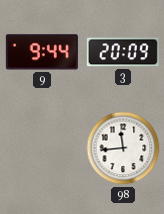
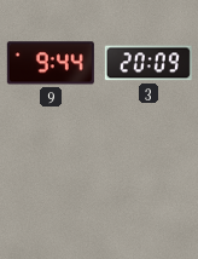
98: 11:44 -> none (123, 148)
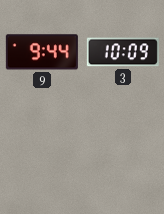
3: 20:09 -> 10:09 (123, 52)
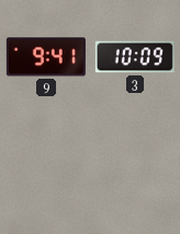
9: 9:44 -> 9:41 (46, 57)
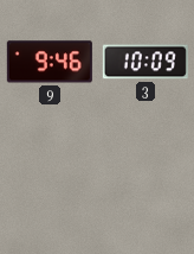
9: 9:41 -> 9:46 (50, 62)
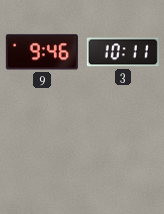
3: 10:09 -> 10:11 (123, 52)
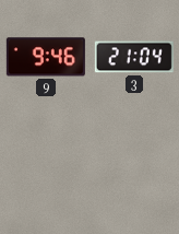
3: 10:11 -> 21:04 (134, 57)
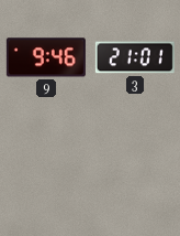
3: 21:04 -> 21:01 (135, 57)
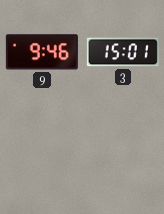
3: 21:01 -> 15:01 (123, 52)
